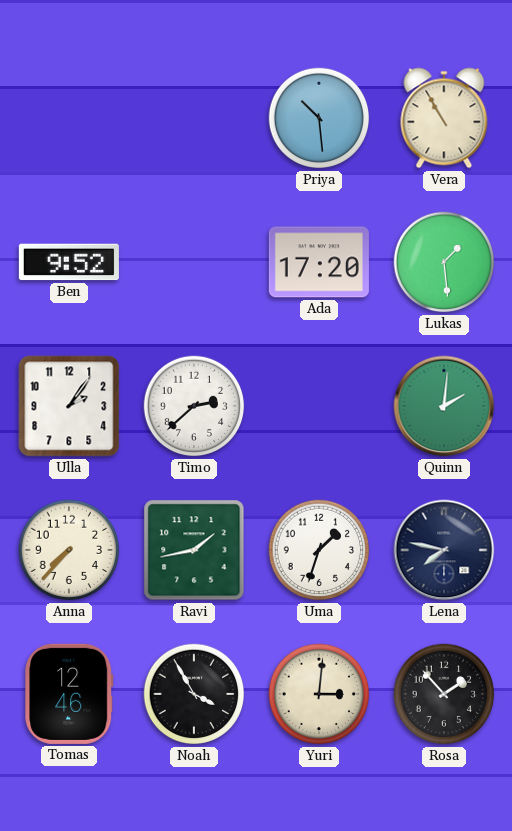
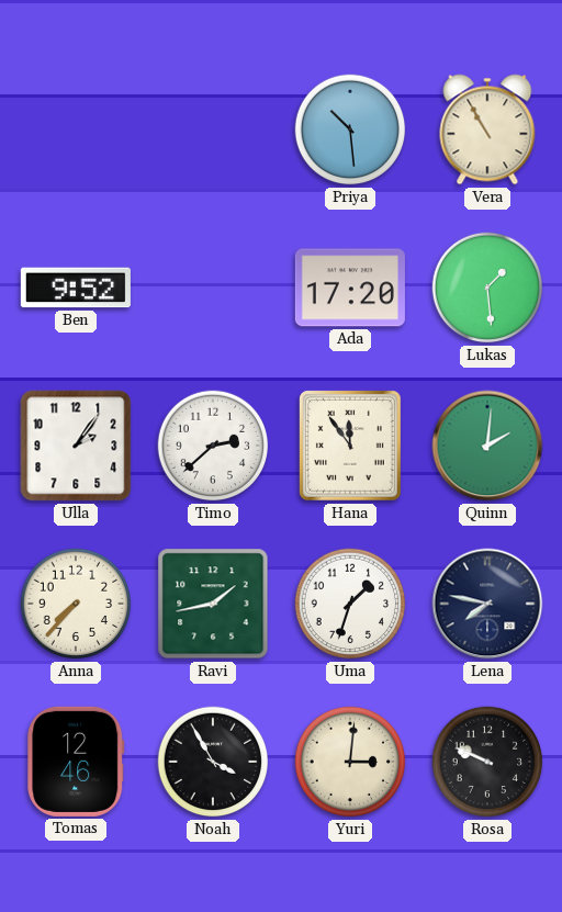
Hana: none -> 11:54 (350, 446)
Rosa: 1:53 -> 9:49 (487, 762)
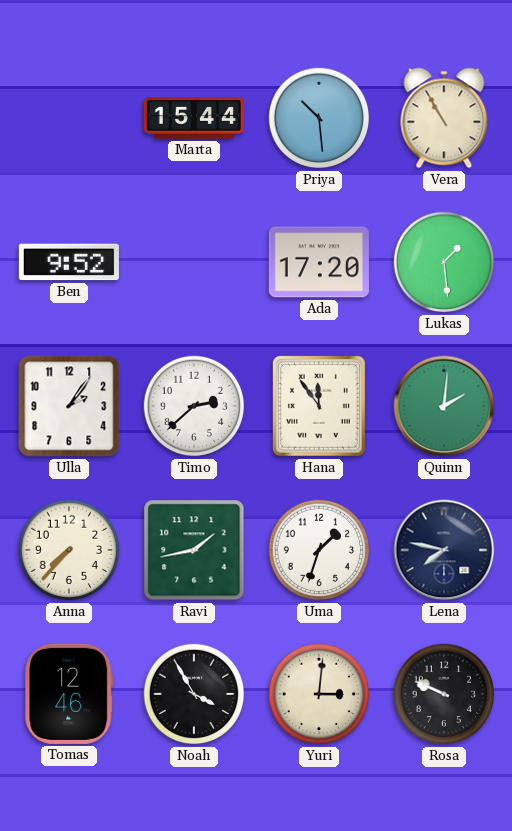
Marta: none -> 15:44 (194, 118)
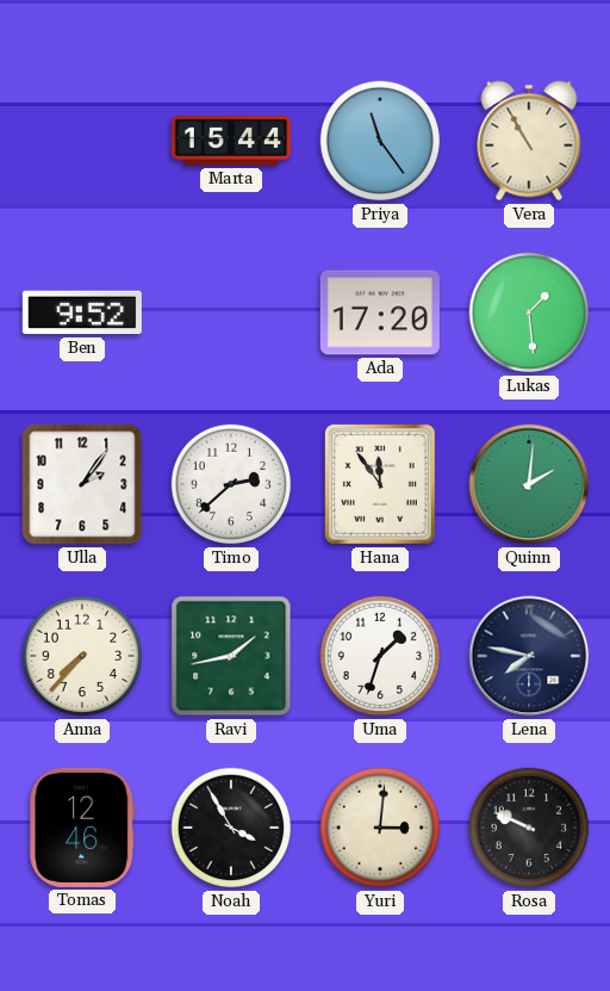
Priya: 10:29 -> 11:24 (380, 141)
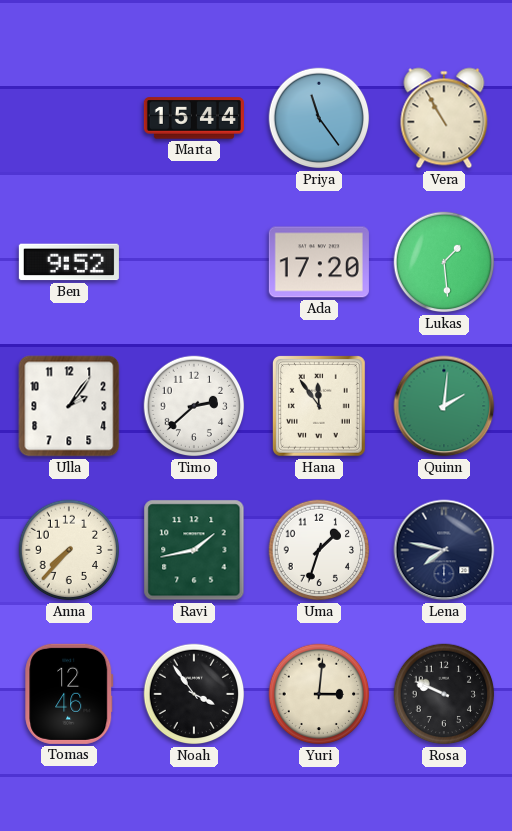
Noah: 3:55 -> 3:54 (194, 694)
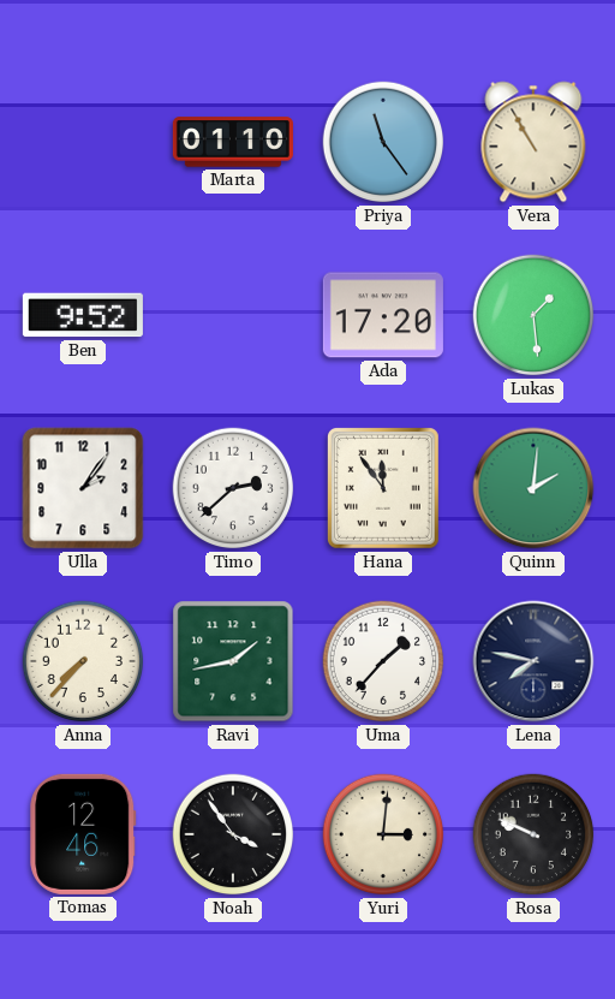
Marta: 15:44 -> 01:10 (233, 142)
Uma: 1:33 -> 1:37 (383, 661)
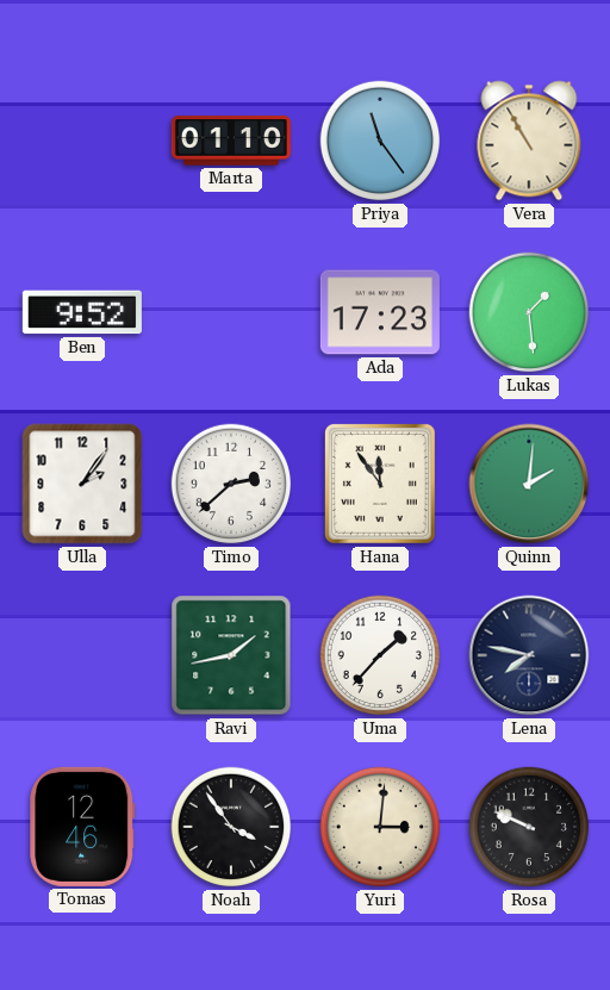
Ada: 17:20 -> 17:23 (380, 312)
Anna: 7:37 -> none (83, 661)
